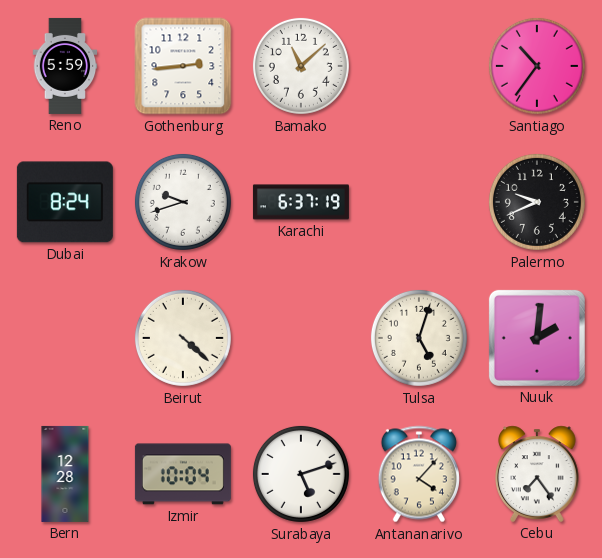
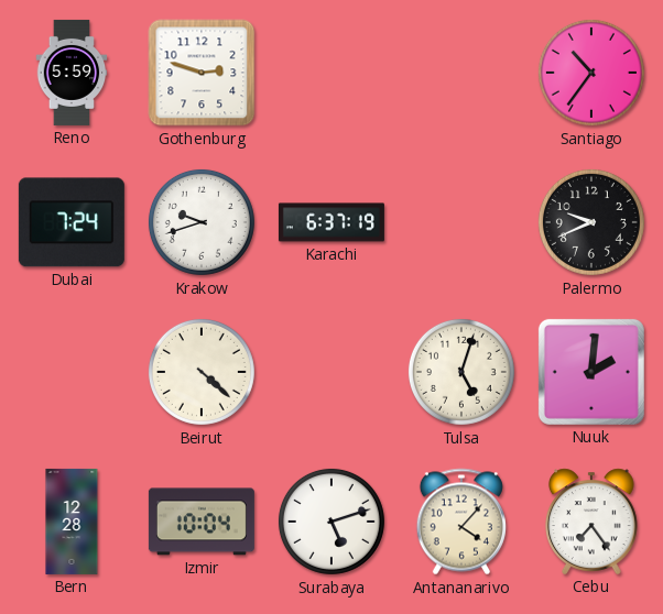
Gothenburg: 2:44 -> 2:48 (202, 73)
Bamako: 11:08 -> none (301, 66)
Dubai: 8:24 -> 7:24 (72, 222)
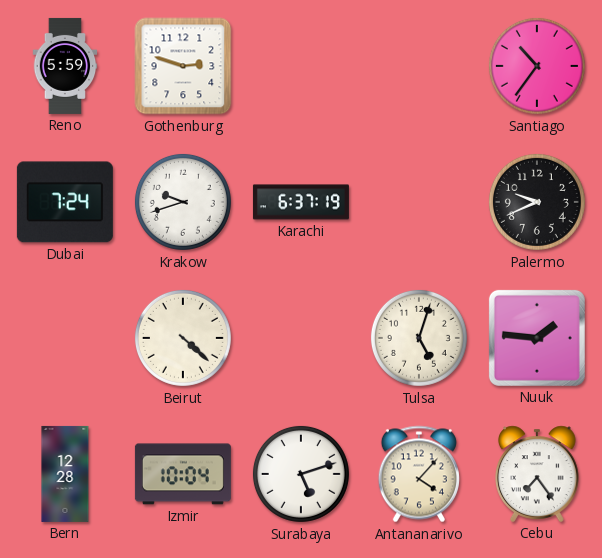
Nuuk: 2:01 -> 1:46 (537, 338)
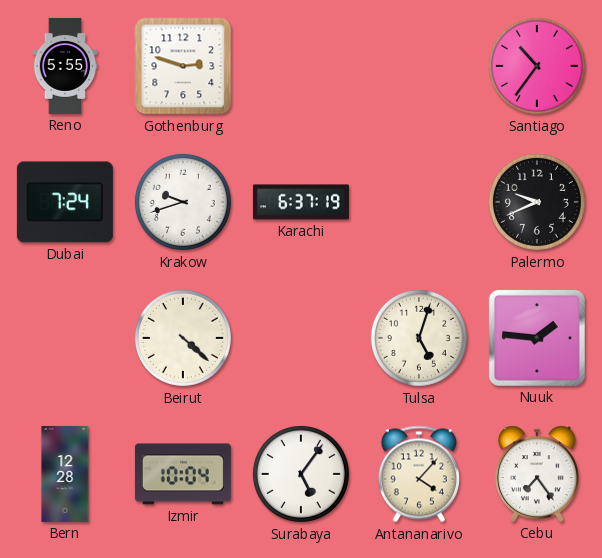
Reno: 5:59 -> 5:55 (65, 66)
Surabaya: 5:12 -> 5:06 (301, 474)
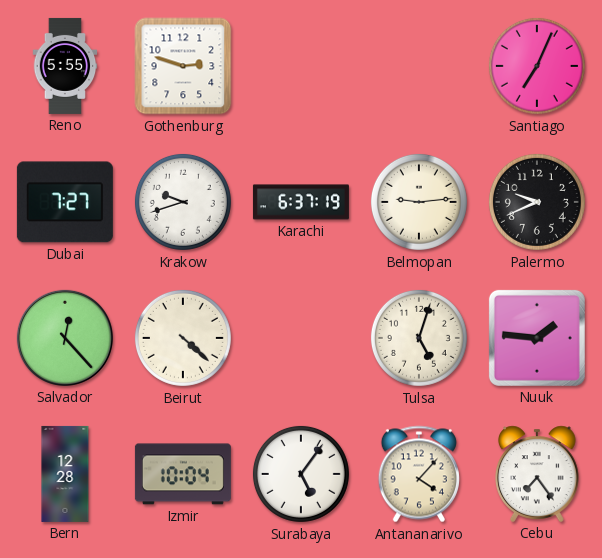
Santiago: 10:36 -> 7:04 (537, 66)
Dubai: 7:24 -> 7:27 (65, 202)
Belmopan: none -> 9:14 (419, 202)
Salvador: none -> 12:23 (65, 338)
